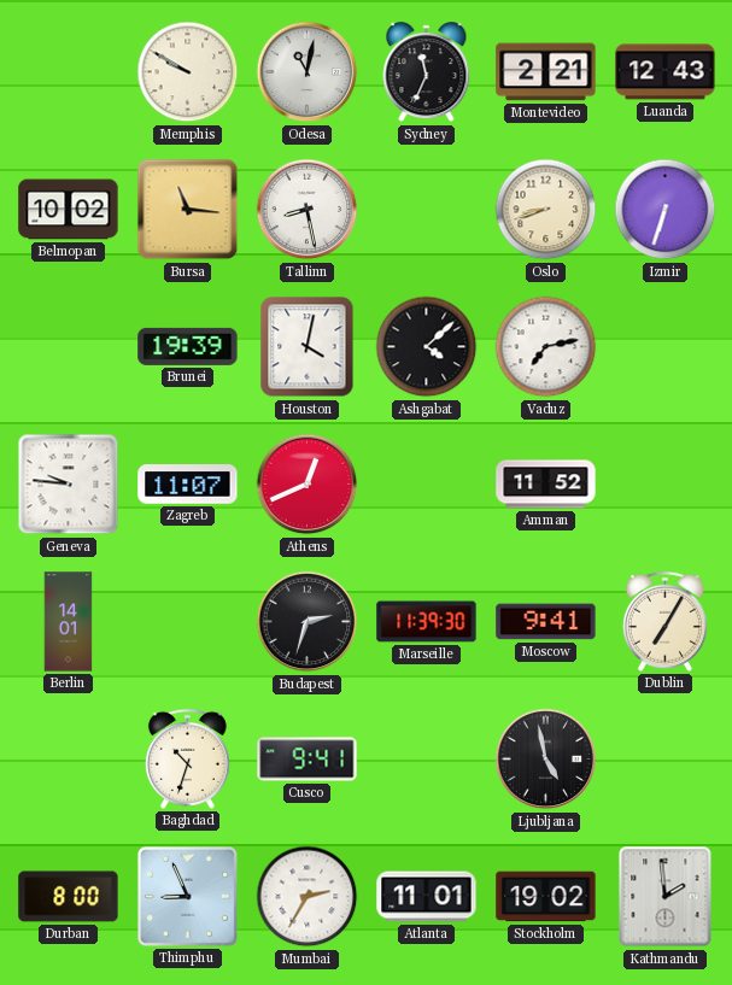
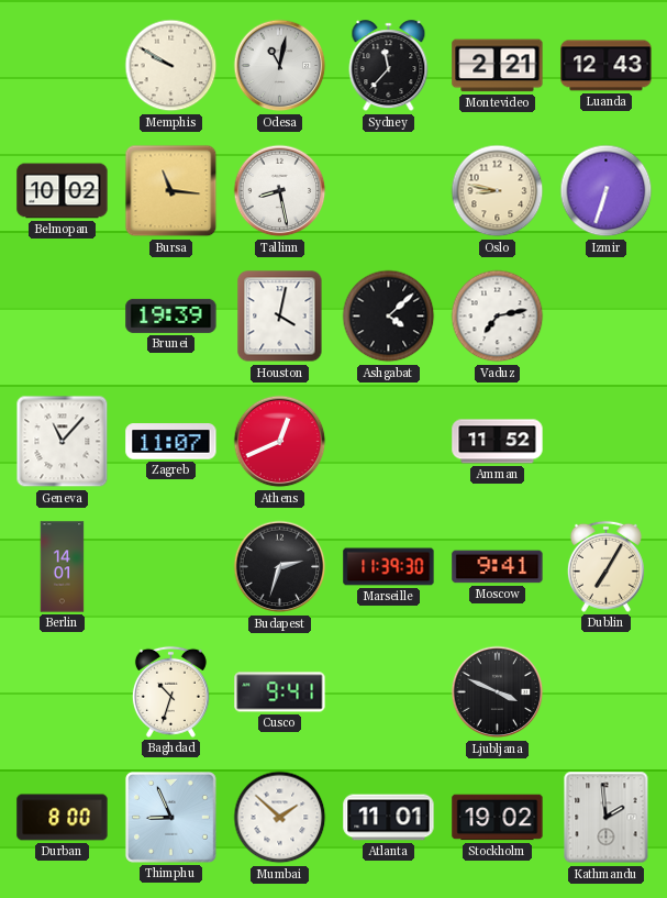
Sydney: 11:34 -> 11:37 (389, 66)
Oslo: 8:42 -> 8:47 (498, 191)
Geneva: 9:46 -> 11:07 (63, 442)
Ljubljana: 4:58 -> 3:49 (498, 692)
Mumbai: 2:35 -> 1:52 (280, 818)
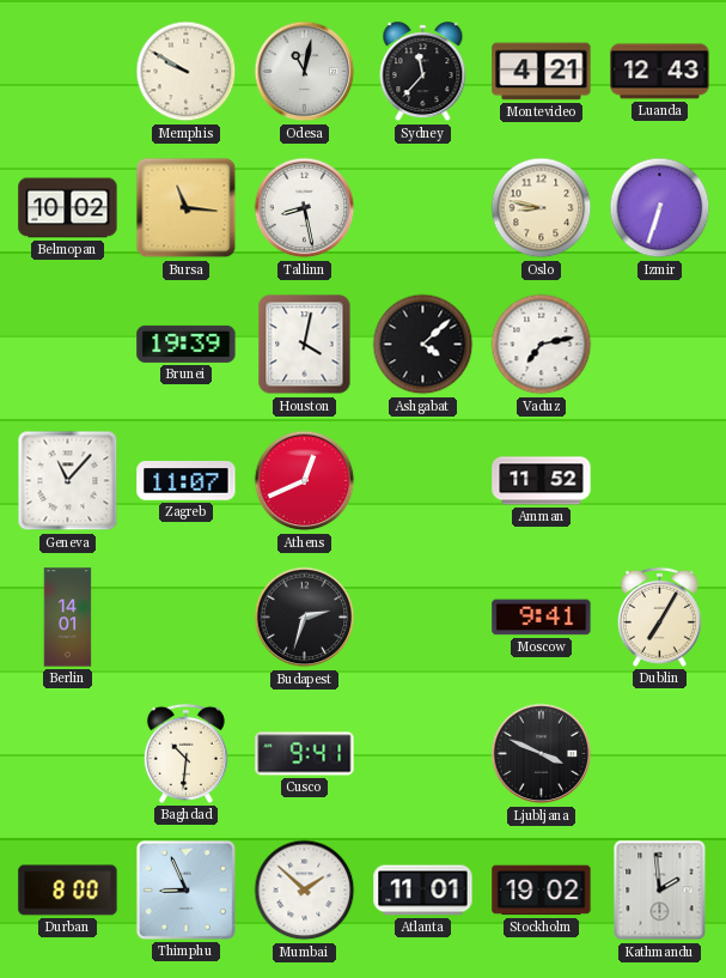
Montevideo: 2:21 -> 4:21 (542, 72)
Marseille: 11:39 -> none (389, 567)
Baghdad: 10:33 -> 10:31 (185, 753)
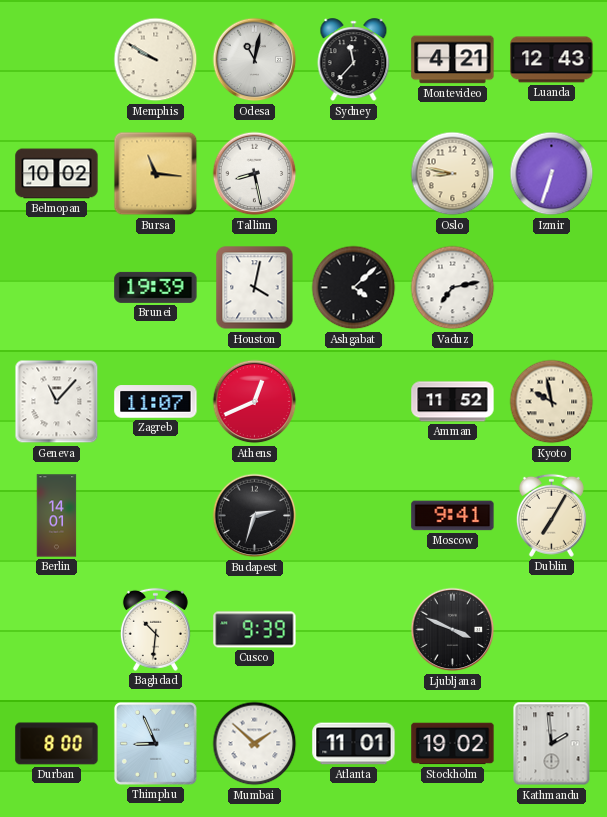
Kyoto: none -> 9:58 (552, 402)
Cusco: 9:41 -> 9:39 (255, 630)
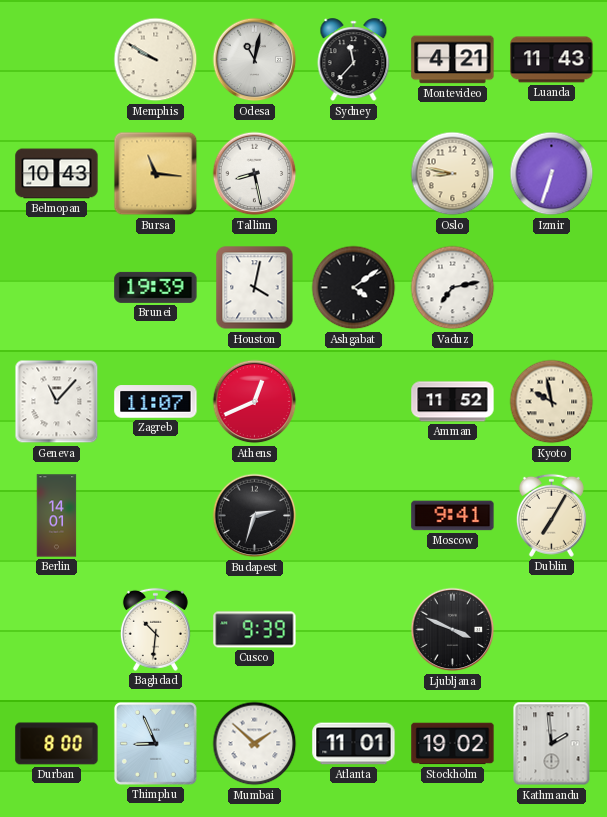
Luanda: 12:43 -> 11:43 (552, 60)
Belmopan: 10:02 -> 10:43 (57, 174)
Ashgabat: 4:08 -> 4:09 (354, 288)
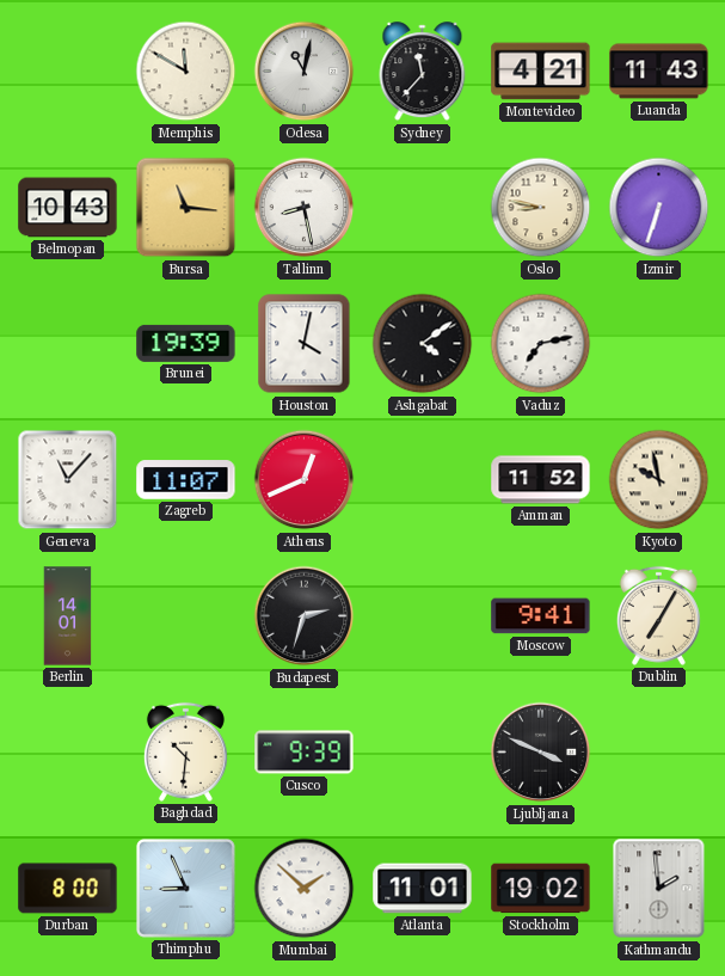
Memphis: 9:50 -> 11:50 (186, 72)
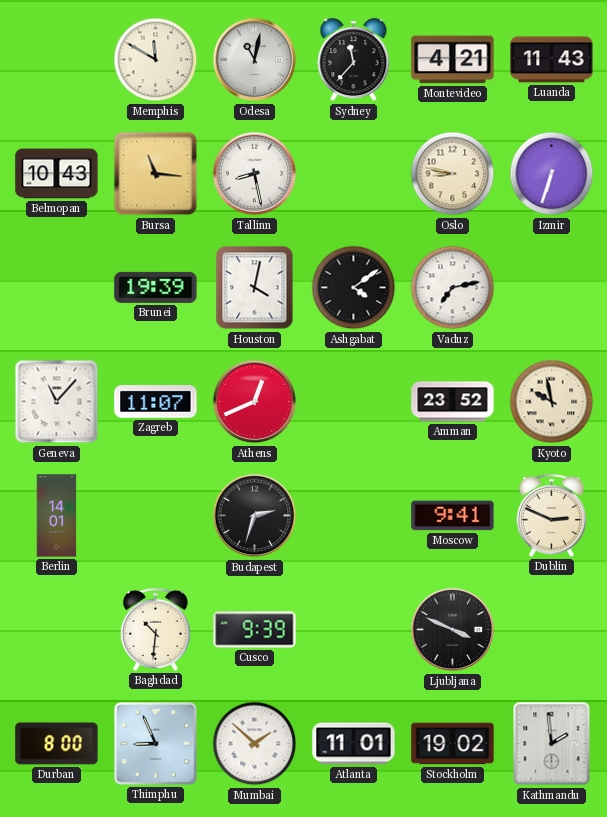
Amman: 11:52 -> 23:52 (453, 402)
Dublin: 7:05 -> 2:49 (551, 515)
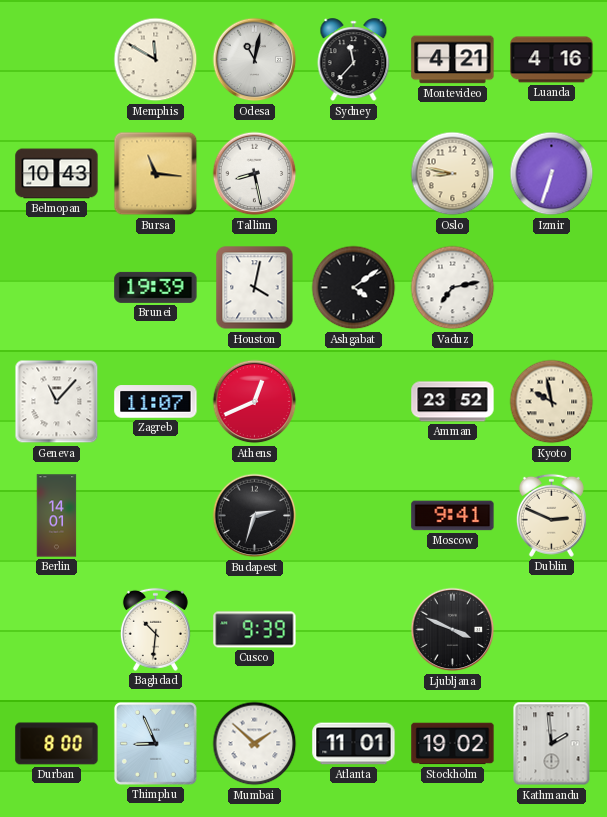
Luanda: 11:43 -> 4:16 (552, 60)
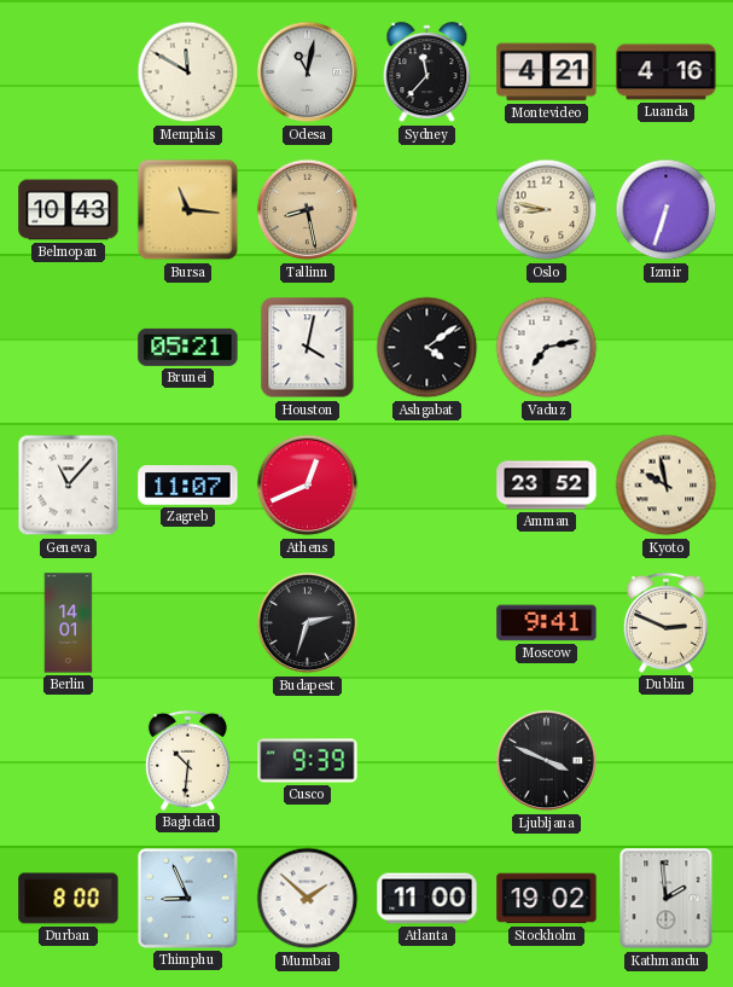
Tallinn dial: white -> champagne (308, 210)
Brunei: 19:39 -> 05:21 (188, 347)
Atlanta: 11:01 -> 11:00 (427, 899)
